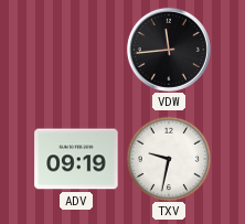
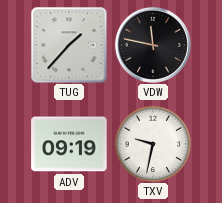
TUG: none -> 1:37 (69, 45)
VDW: 11:44 -> 11:47 (153, 45)
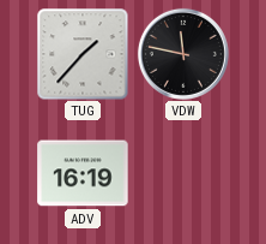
ADV: 09:19 -> 16:19 (83, 173)
TXV: 9:32 -> none (153, 144)
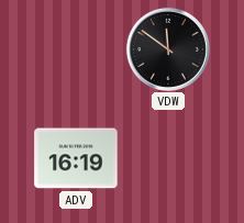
TUG: 1:37 -> none (83, 54)
VDW: 11:47 -> 11:51 (168, 49)
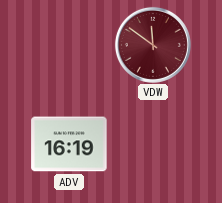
VDW dial: black -> burgundy (153, 45)
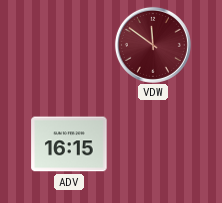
ADV: 16:19 -> 16:15 (69, 144)
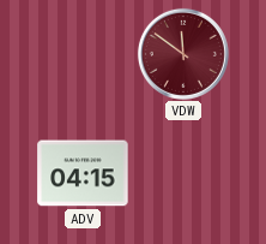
ADV: 16:15 -> 04:15 (83, 173)
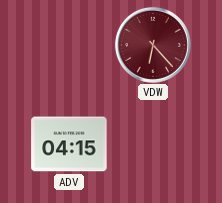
VDW: 11:51 -> 6:23 (153, 45)
